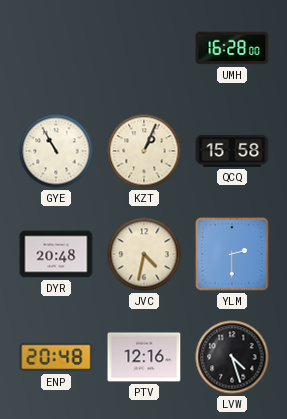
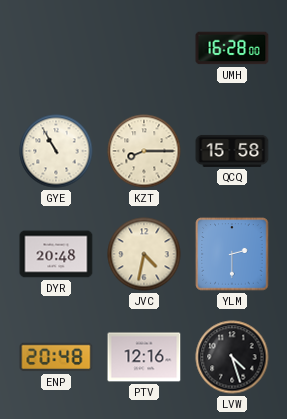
KZT: 1:04 -> 8:15 (144, 151)
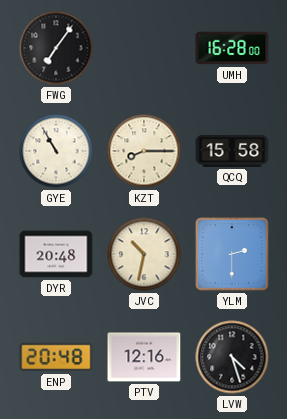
FWG: none -> 7:06 (56, 48)
JVC: 4:32 -> 10:32 (144, 254)
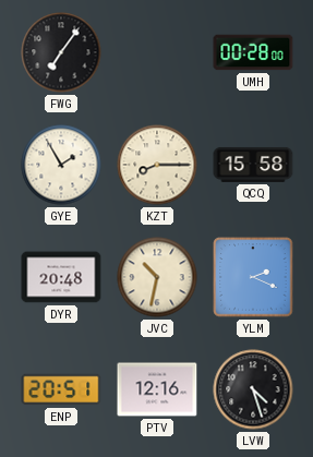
UMH: 16:28 -> 00:28 (253, 52)
GYE: 10:55 -> 1:55 (61, 165)
YLM: 2:30 -> 2:19 (253, 277)
ENP: 20:48 -> 20:51 (61, 389)
